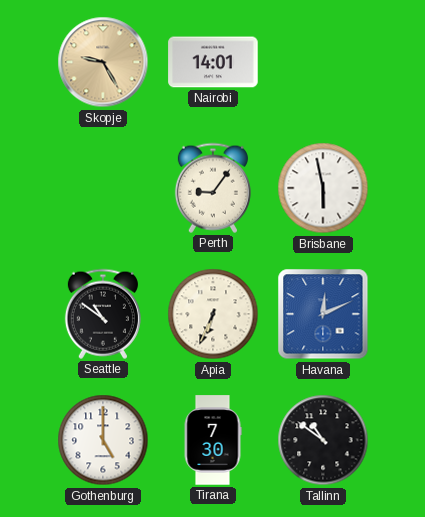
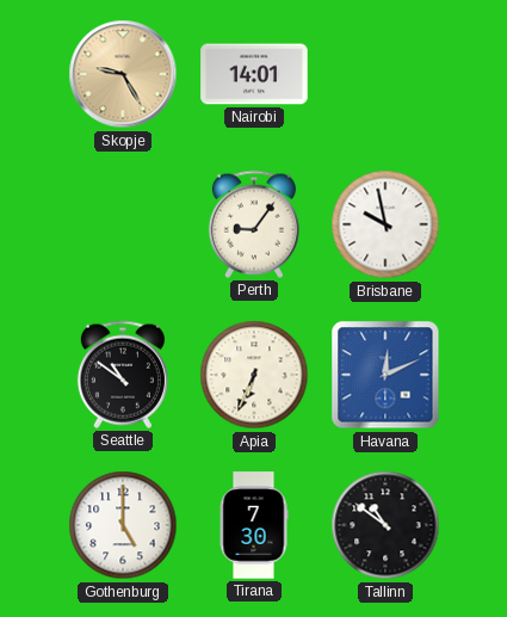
Brisbane: 5:58 -> 9:58 (385, 224)
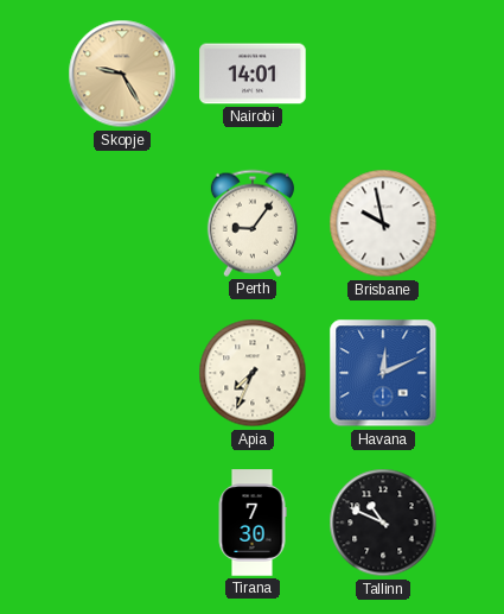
Seattle: 10:51 -> none (123, 375)
Apia: 6:34 -> 7:34 (253, 373)
Gothenburg: 5:00 -> none (123, 525)
Tallinn: 10:51 -> 10:49 (383, 523)
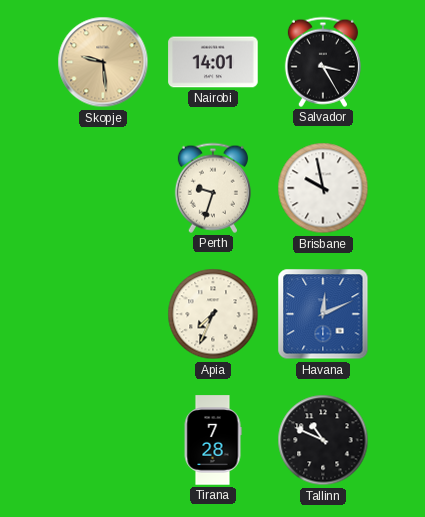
Skopje: 9:25 -> 9:29 (103, 62)
Salvador: none -> 3:25 (323, 62)
Perth: 9:06 -> 9:33 (213, 188)
Tirana: 7:30 -> 7:28 (213, 440)
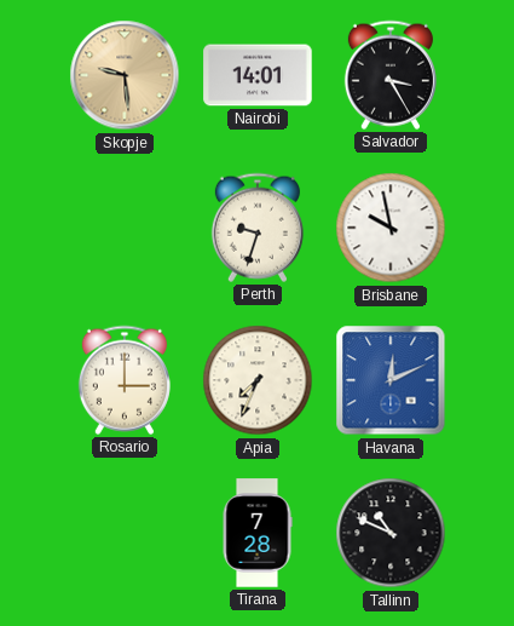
Rosario: none -> 3:00 (125, 380)
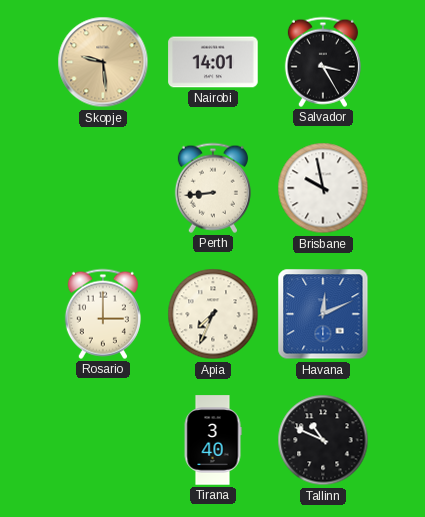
Perth: 9:33 -> 8:44 (213, 188)
Tirana: 7:28 -> 3:40 (213, 440)
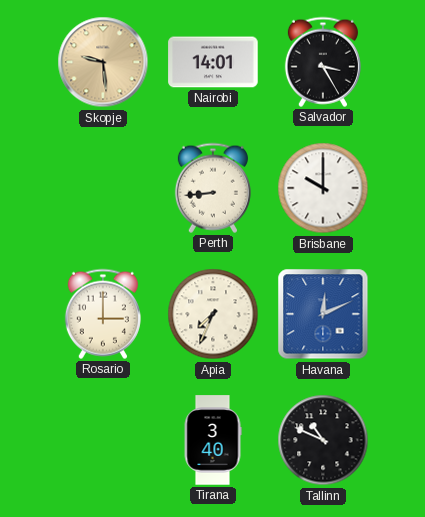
Brisbane: 9:58 -> 10:00 (323, 188)
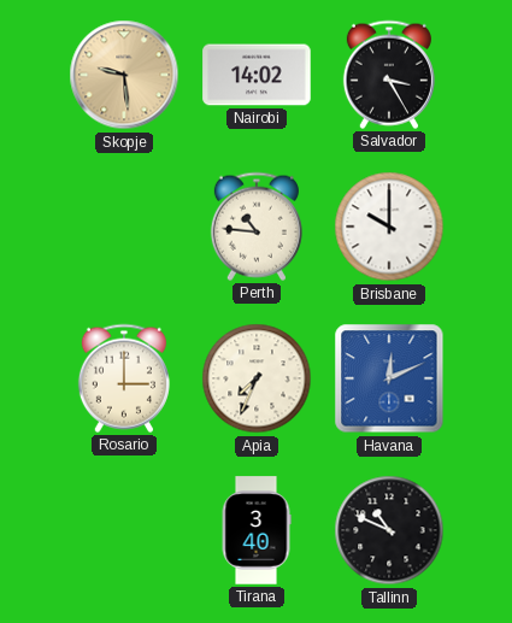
Nairobi: 14:01 -> 14:02 (257, 75)
Perth: 8:44 -> 10:46 (257, 227)
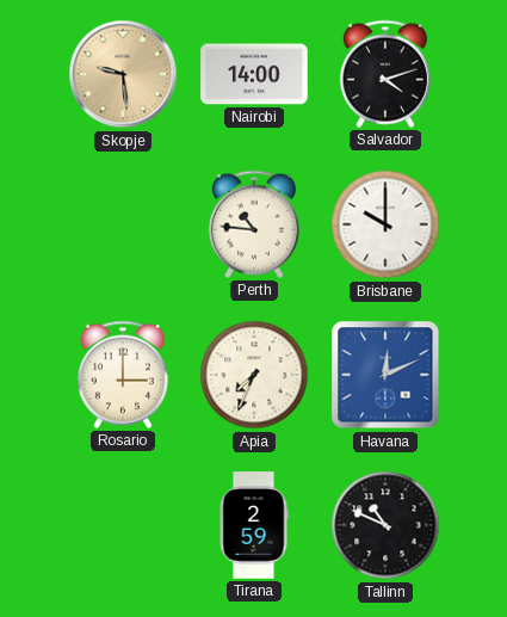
Nairobi: 14:02 -> 14:00 (254, 74)
Salvador: 3:25 -> 4:12 (385, 74)
Tirana: 3:40 -> 2:59 (254, 525)
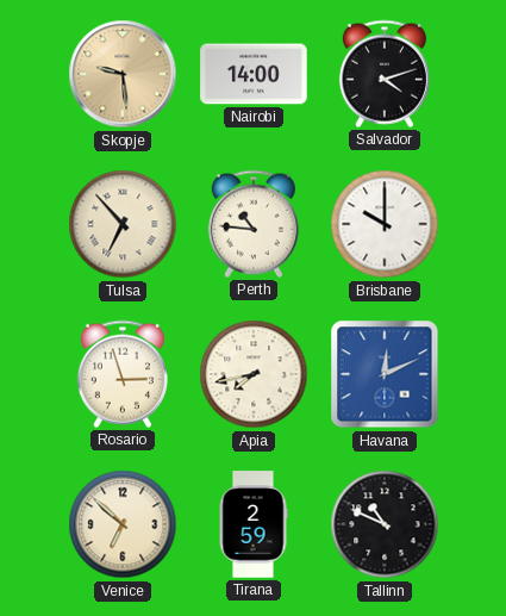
Tulsa: none -> 6:53 (123, 224)
Rosario: 3:00 -> 2:57 (123, 374)
Apia: 7:34 -> 7:43 (254, 374)
Venice: none -> 6:52 (123, 524)
